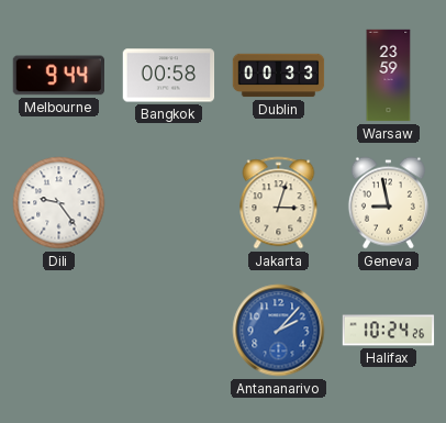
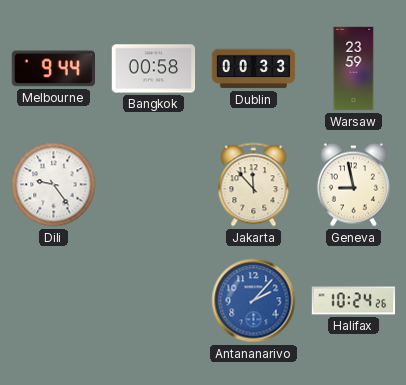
Jakarta: 3:03 -> 11:53 (254, 185)
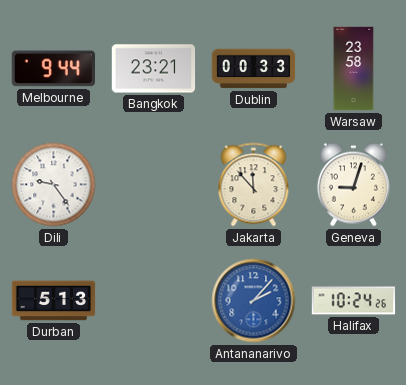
Bangkok: 00:58 -> 23:21 (154, 69)
Warsaw: 23:59 -> 23:58 (354, 69)
Geneva: 8:58 -> 9:03 (353, 185)
Durban: none -> 5:13 (54, 301)
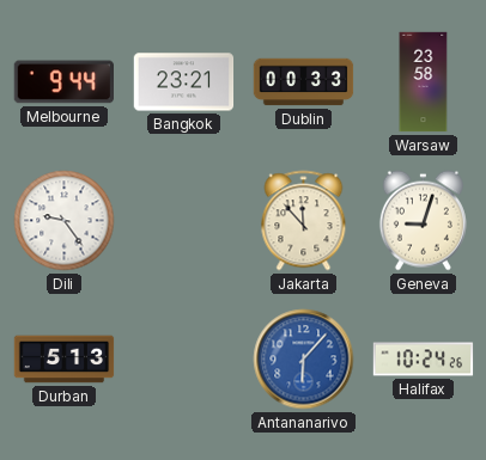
Antananarivo: 2:07 -> 6:07 (304, 360)
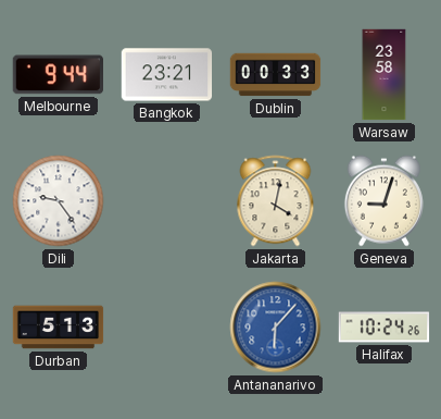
Jakarta: 11:53 -> 4:02 (276, 201)
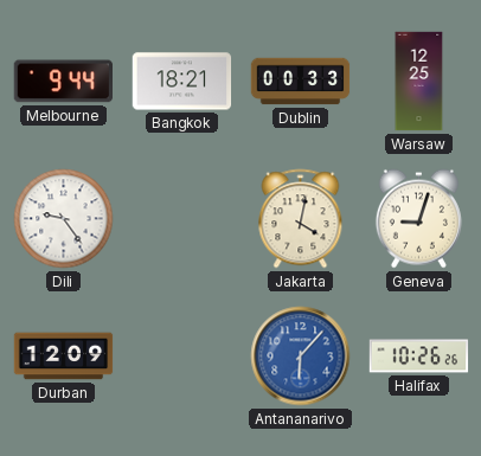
Bangkok: 23:21 -> 18:21 (182, 82)
Warsaw: 23:58 -> 12:25 (419, 82)
Durban: 5:13 -> 12:09 (64, 357)
Halifax: 10:24 -> 10:26 (419, 357)
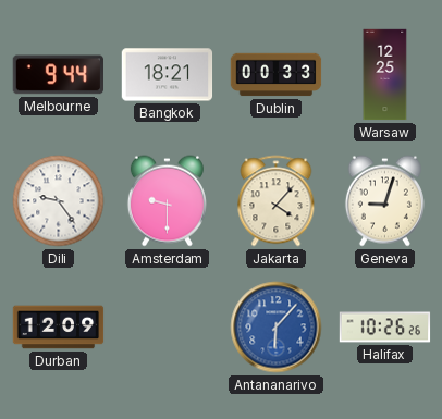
Amsterdam: none -> 9:30 (167, 201)
Jakarta: 4:02 -> 4:07 (277, 201)
